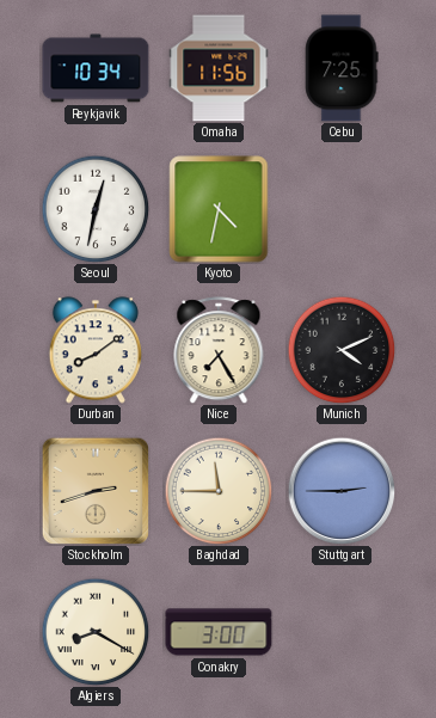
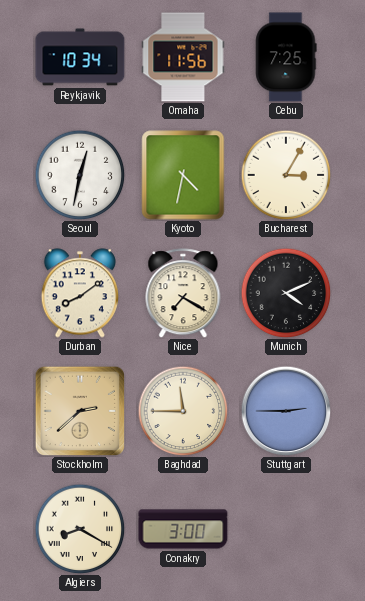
Bucharest: none -> 3:05 (286, 175)
Nice: 7:25 -> 7:20 (183, 293)
Stockholm: 2:42 -> 2:38 (79, 410)
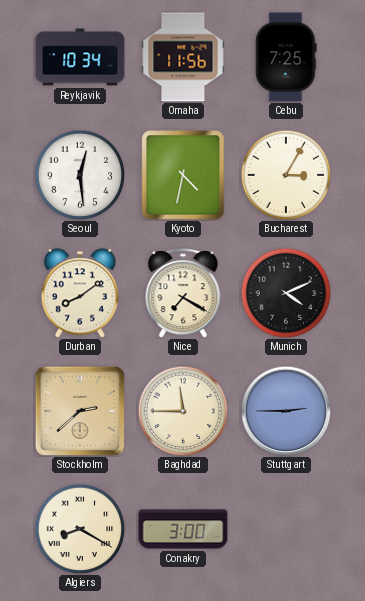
Seoul: 12:32 -> 12:29 (80, 175)
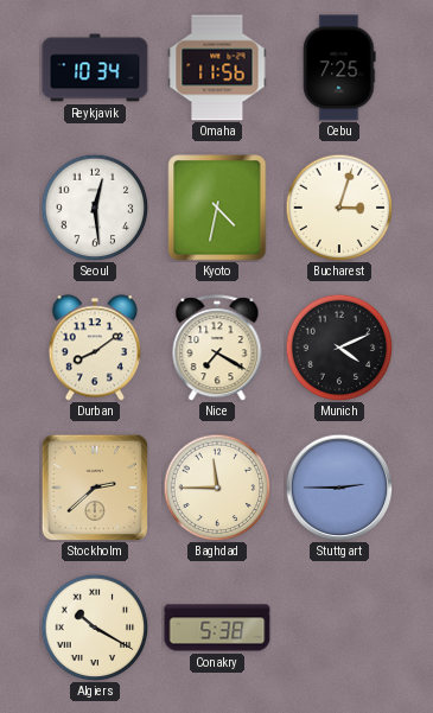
Bucharest: 3:05 -> 3:03 (339, 208)
Algiers: 8:20 -> 10:20 (95, 628)
Conakry: 3:00 -> 5:38 (217, 628)
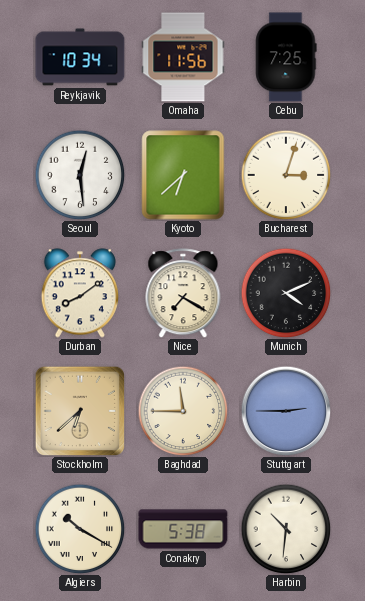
Kyoto: 4:32 -> 6:38 (183, 175)
Stockholm: 2:38 -> 6:38 (79, 410)
Harbin: none -> 10:31 (286, 529)
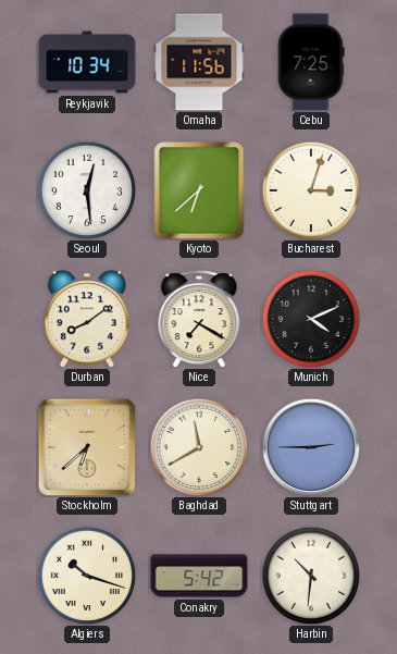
Baghdad: 11:45 -> 11:40 (199, 447)
Algiers: 10:20 -> 10:18 (87, 576)
Conakry: 5:38 -> 5:42 (199, 576)
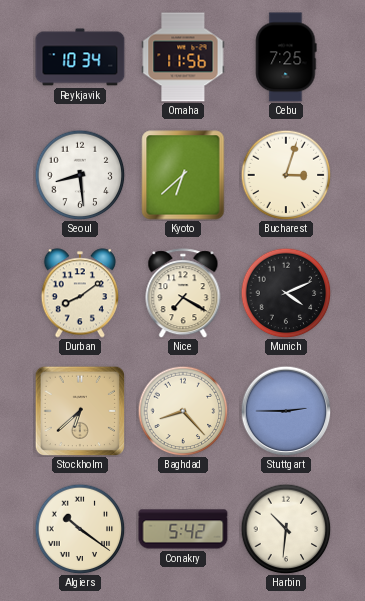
Seoul: 12:29 -> 8:29 (80, 175)
Baghdad: 11:40 -> 8:23 (183, 411)
Algiers: 10:18 -> 10:21 (80, 529)
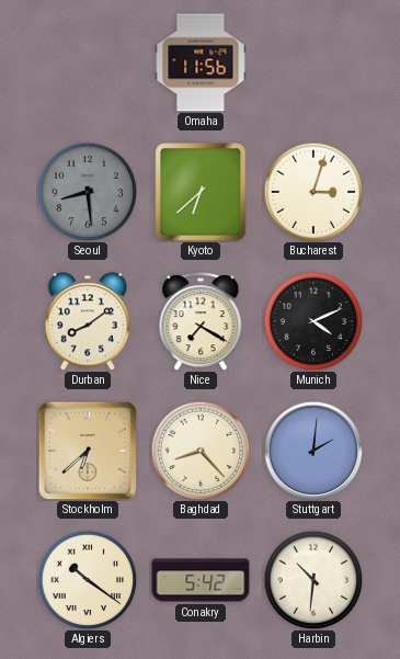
Reykjavik: 10:34 -> none (80, 57)
Cebu: 7:25 -> none (286, 57)
Seoul dial: white -> grey (88, 192)
Stuttgart: 2:45 -> 2:01 (313, 451)
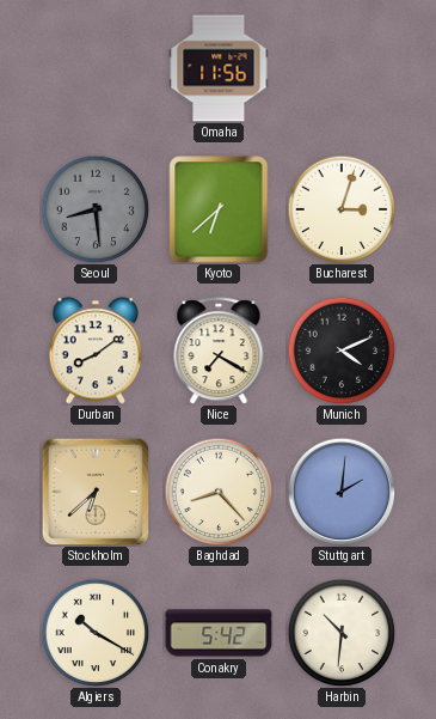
Algiers: 10:21 -> 10:20 (96, 633)
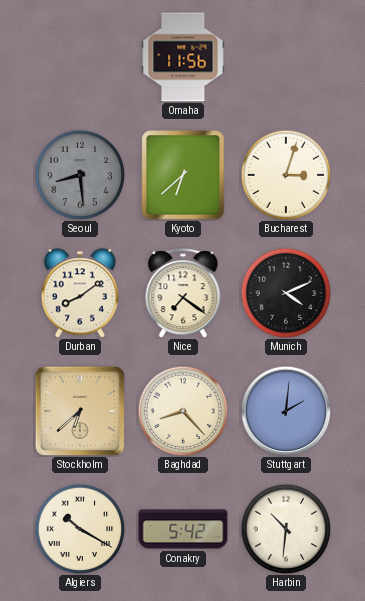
Nice: 7:20 -> 7:21 (183, 293)
